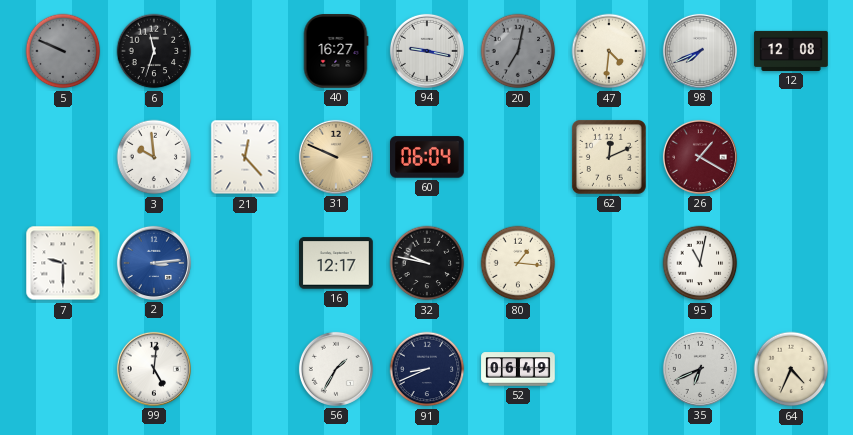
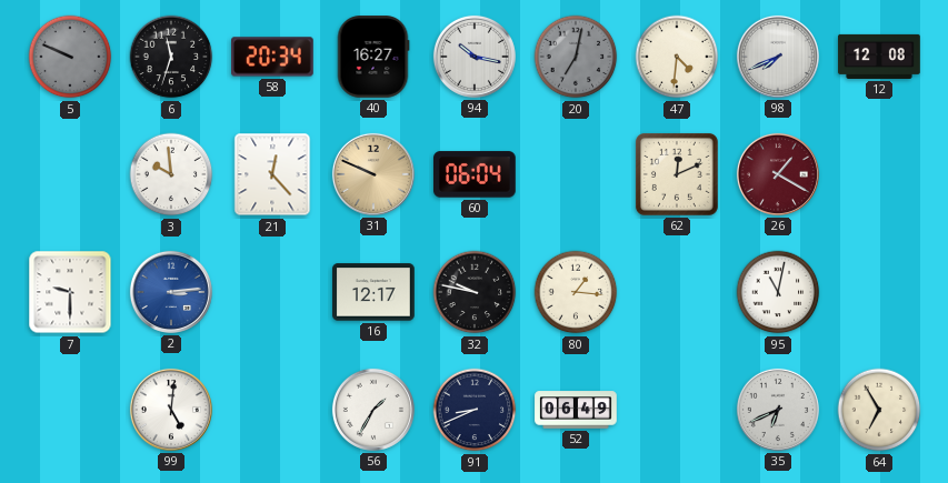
58: none -> 20:34 (272, 57)
94: 9:17 -> 10:17 (475, 57)
64: 4:34 -> 6:55 (879, 410)
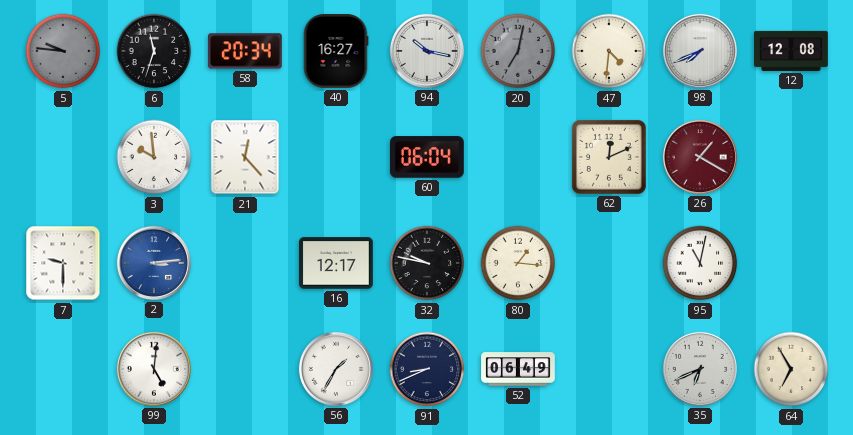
5: 9:49 -> 9:46 (63, 51)
31: 9:49 -> none (373, 174)
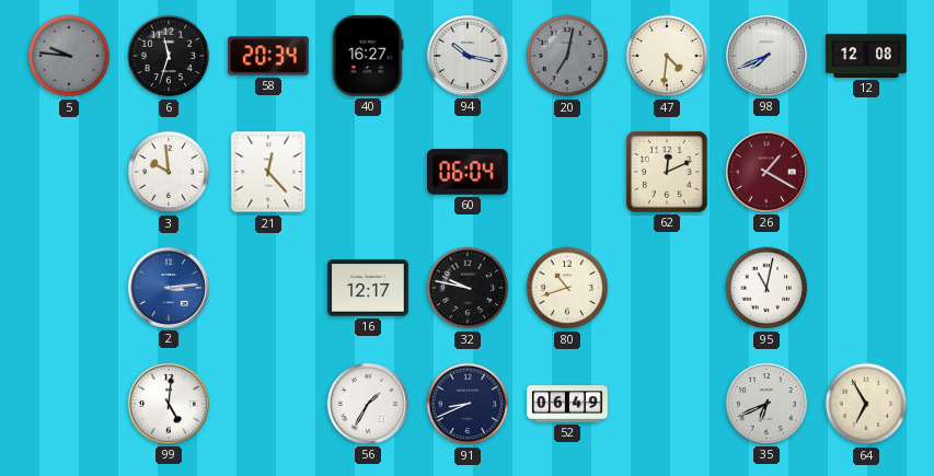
7: 9:30 -> none (63, 263)
80: 1:16 -> 10:42 (567, 288)
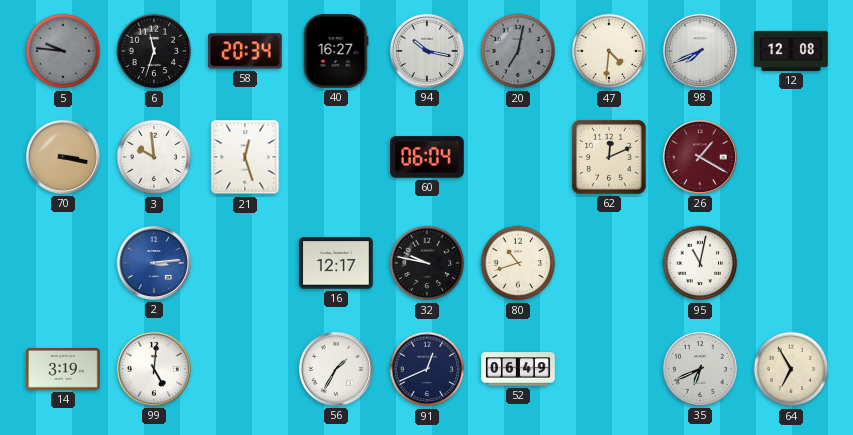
70: none -> 3:17 (63, 157)
21: 12:23 -> 12:27 (245, 157)
14: none -> 3:19 (63, 370)
91: 8:41 -> 12:41 (427, 369)
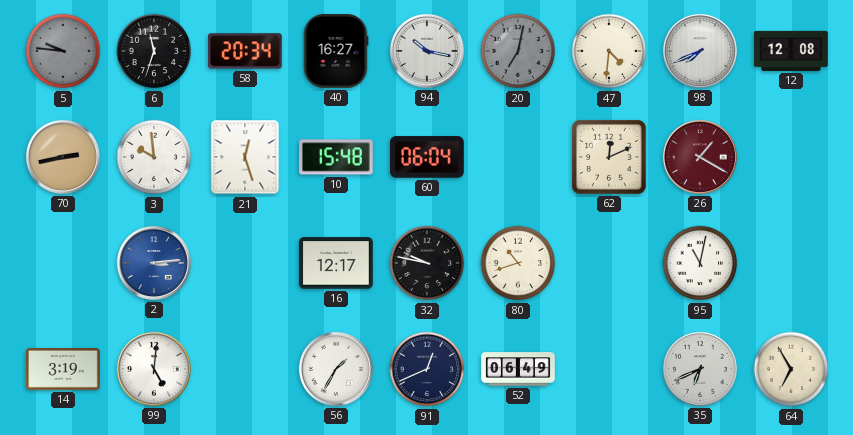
70: 3:17 -> 2:43 (63, 157)
10: none -> 15:48 (336, 157)
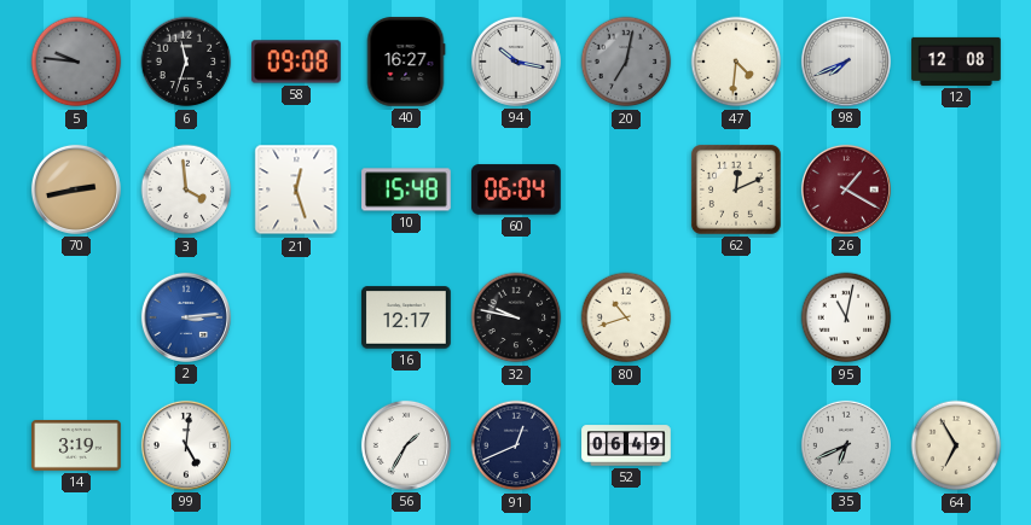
58: 20:34 -> 09:08 (296, 62)
3: 9:59 -> 3:59 (186, 189)
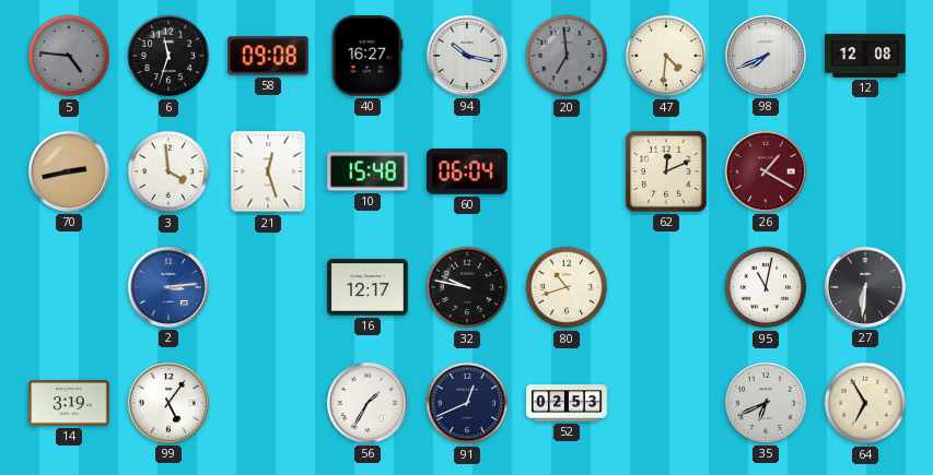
5: 9:46 -> 4:46 (69, 56)
20: 7:02 -> 6:59 (567, 56)
27: none -> 6:31 (865, 287)
99: 5:01 -> 5:06 (168, 403)
52: 06:49 -> 02:53 (567, 403)
